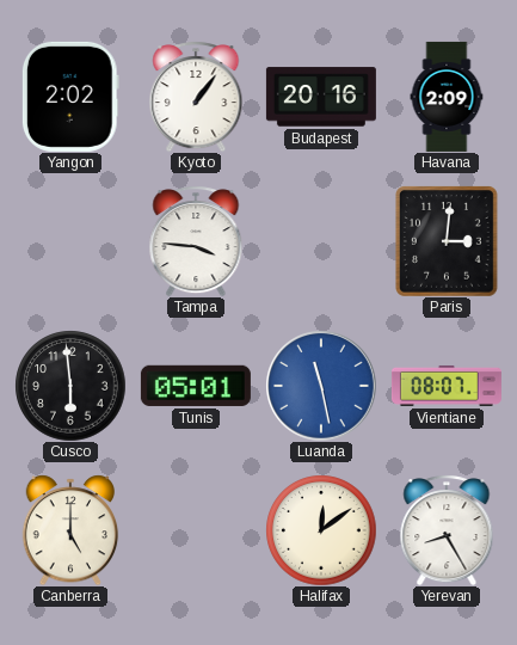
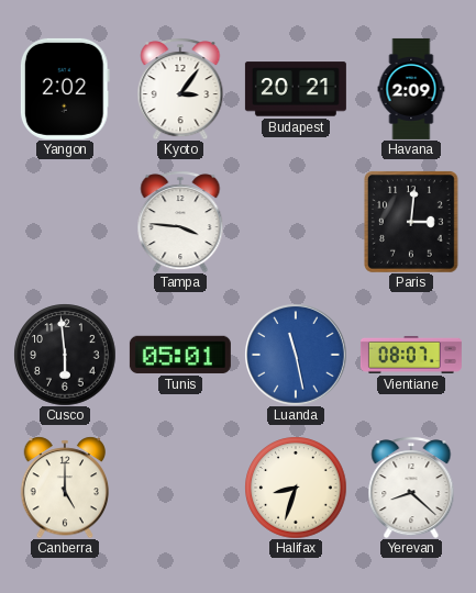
Kyoto: 1:06 -> 3:06 (180, 89)
Budapest: 20:16 -> 20:21 (296, 89)
Halifax: 12:09 -> 8:33 (296, 488)
Yerevan: 8:25 -> 8:22 (411, 488)
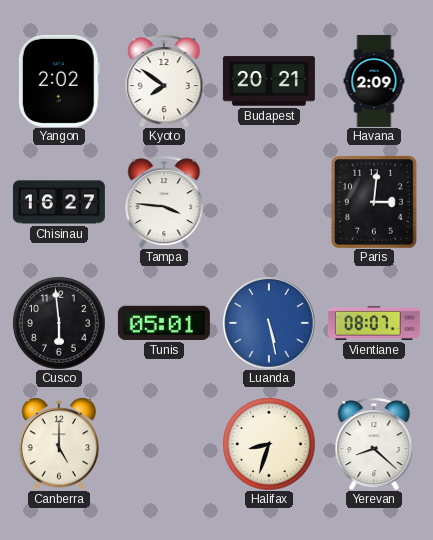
Kyoto: 3:06 -> 7:51 (164, 81)
Chisinau: none -> 16:27 (59, 202)
Luanda: 11:28 -> 5:28 (269, 323)
